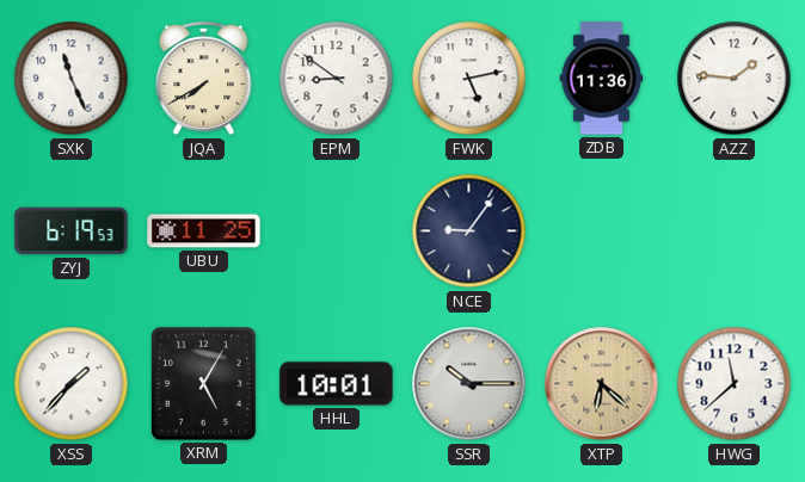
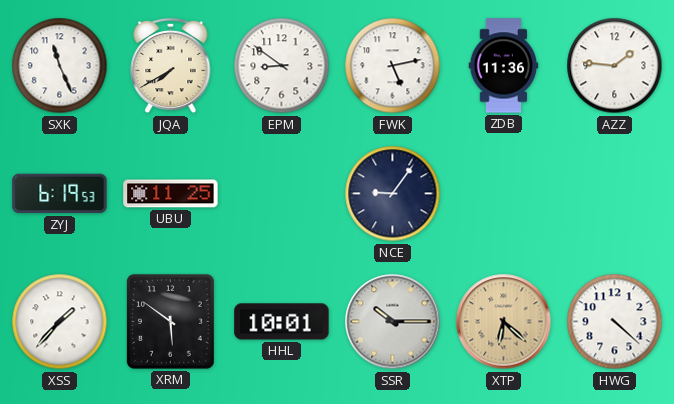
XRM: 5:05 -> 5:51 (170, 321)
HWG: 11:38 -> 4:22 (615, 322)
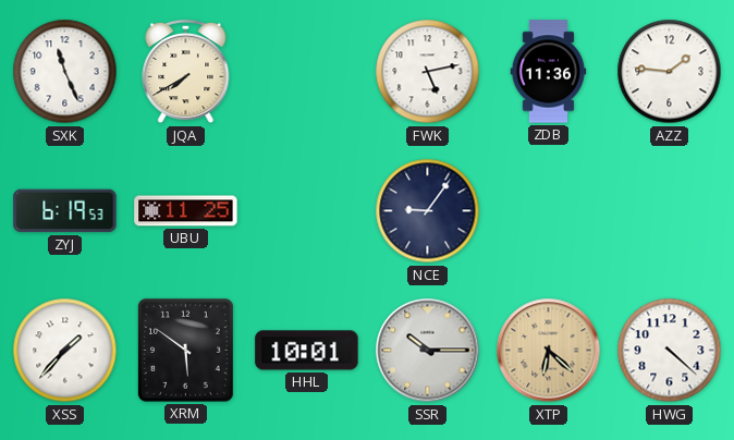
EPM: 8:51 -> none (282, 66)
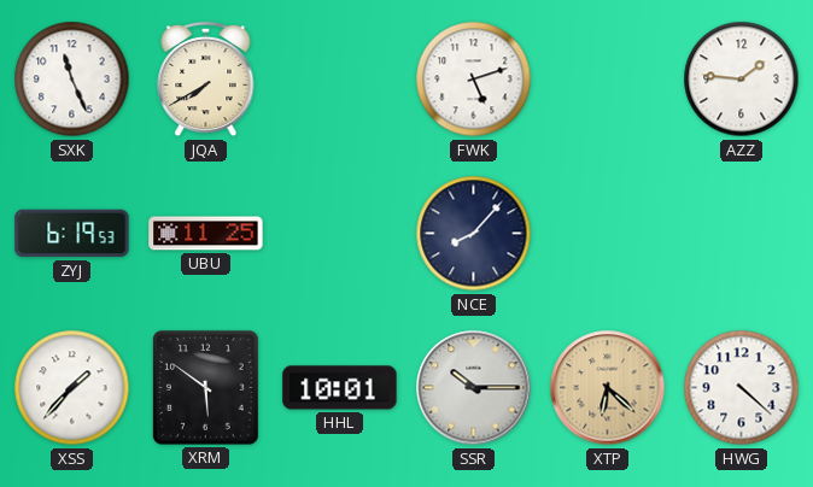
FWK: 5:13 -> 5:12 (474, 80)
ZDB: 11:36 -> none (549, 72)
NCE: 9:06 -> 8:07 (474, 234)
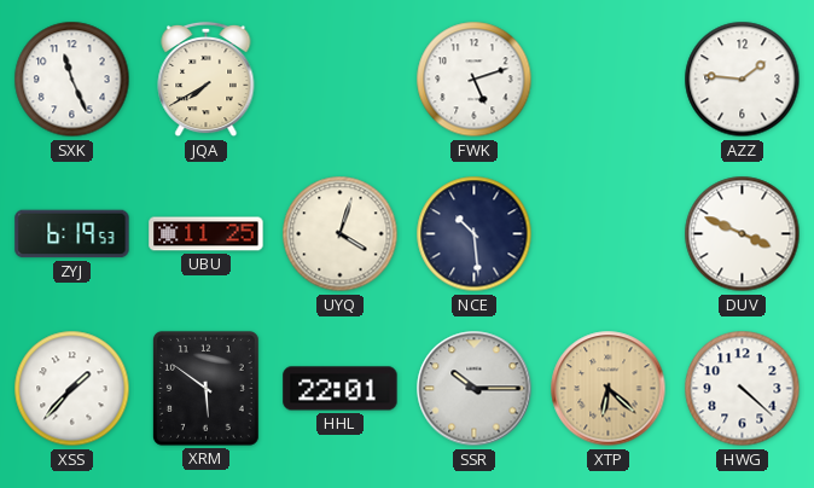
UYQ: none -> 4:03 (341, 234)
NCE: 8:07 -> 10:29 (475, 234)
DUV: none -> 3:49 (743, 234)
HHL: 10:01 -> 22:01 (341, 389)
